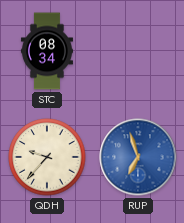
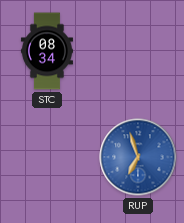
QDH: 9:37 -> none (47, 157)
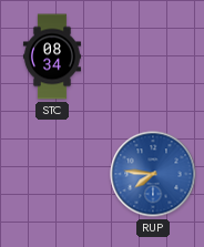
RUP: 6:57 -> 7:46 (153, 174)
